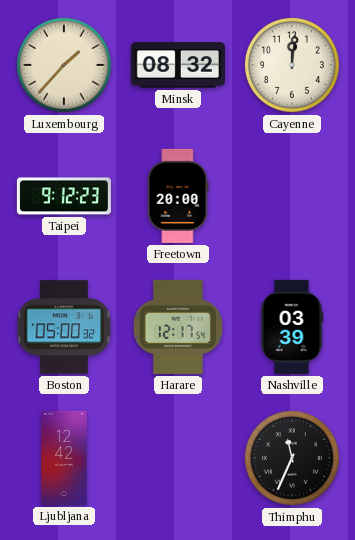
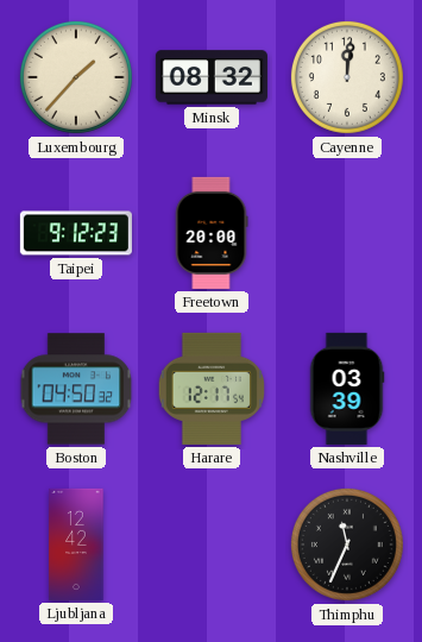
Boston: 05:00 -> 04:50 (76, 389)
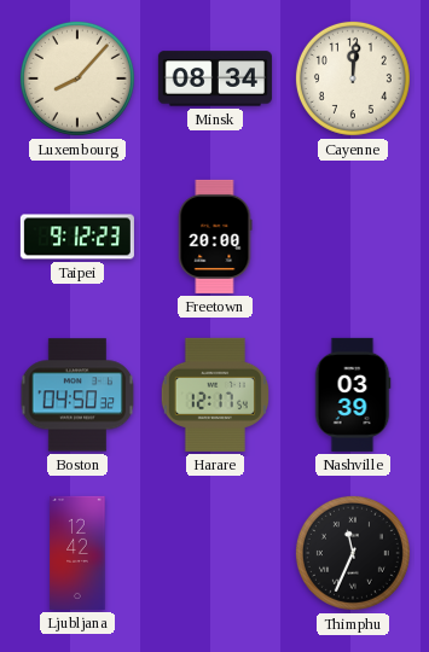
Luxembourg: 1:37 -> 8:07 (77, 78)
Minsk: 08:32 -> 08:34 (215, 78)
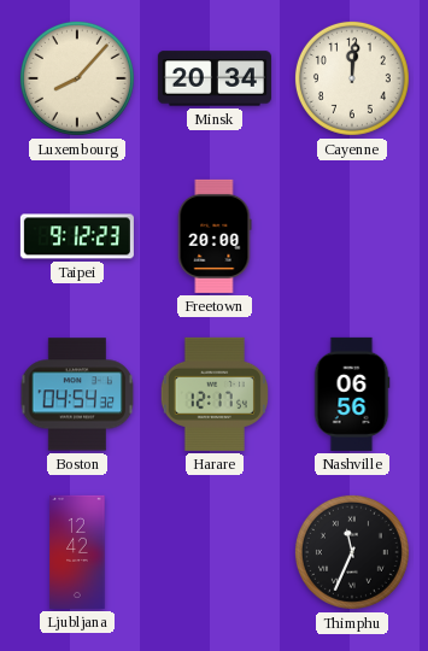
Minsk: 08:34 -> 20:34 (215, 78)
Boston: 04:50 -> 04:54 (77, 394)
Nashville: 03:39 -> 06:56 (352, 394)
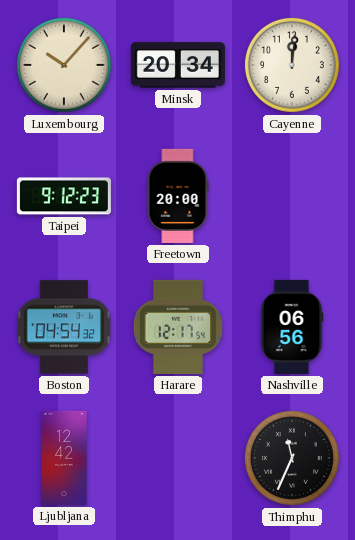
Luxembourg: 8:07 -> 10:07 (64, 65)
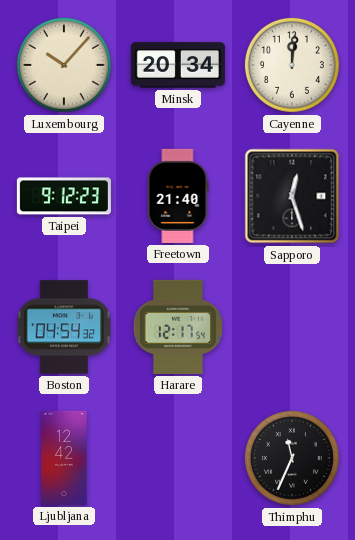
Freetown: 20:00 -> 21:40 (178, 196)
Sapporo: none -> 12:27 (292, 196)
Nashville: 06:56 -> none (292, 327)
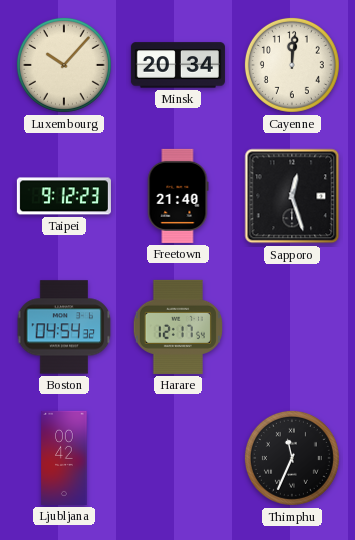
Ljubljana: 12:42 -> 00:42 (64, 458)
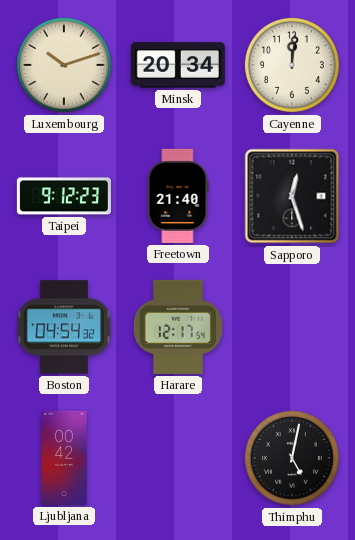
Luxembourg: 10:07 -> 10:12 (64, 65)
Thimphu: 11:34 -> 5:02 (292, 458)
